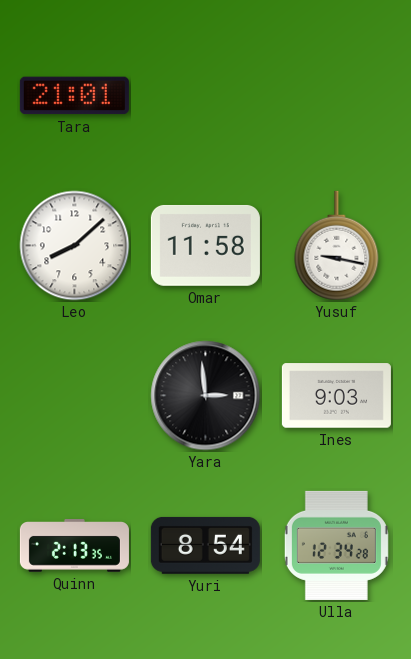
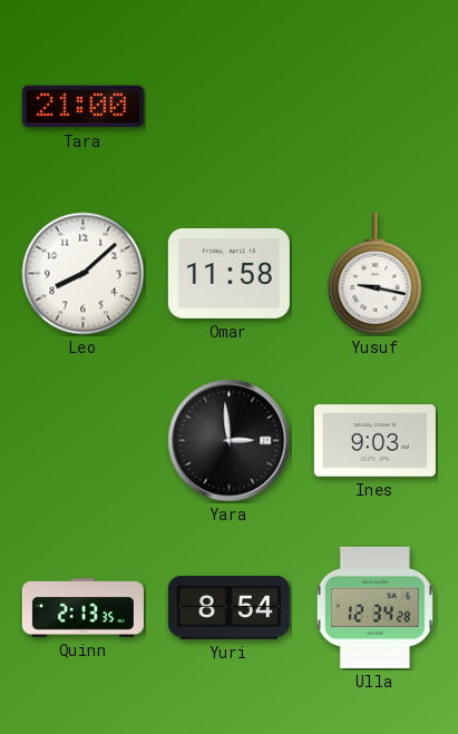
Tara: 21:01 -> 21:00 (82, 107)
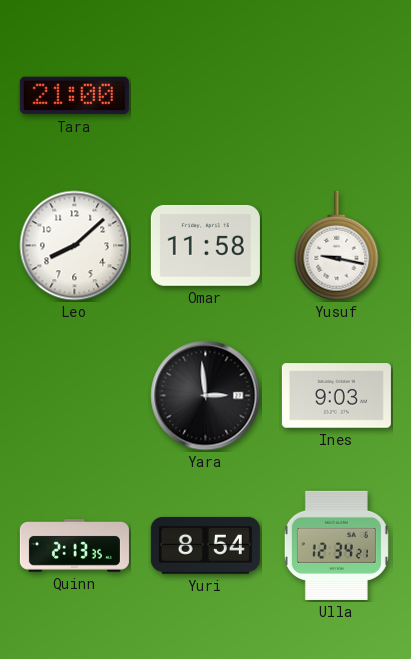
Ulla: 12:34:28 -> 12:34:21 (336, 545)
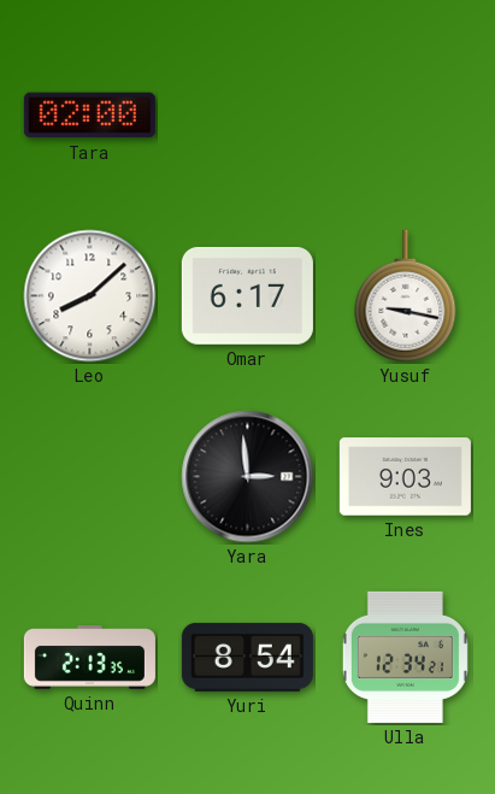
Tara: 21:00 -> 02:00 (89, 116)
Omar: 11:58 -> 6:17 (247, 295)
